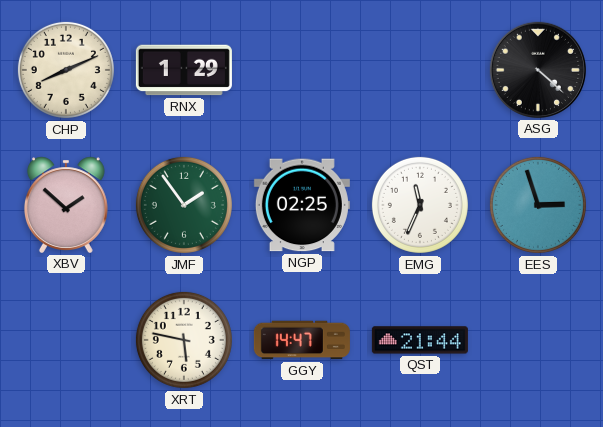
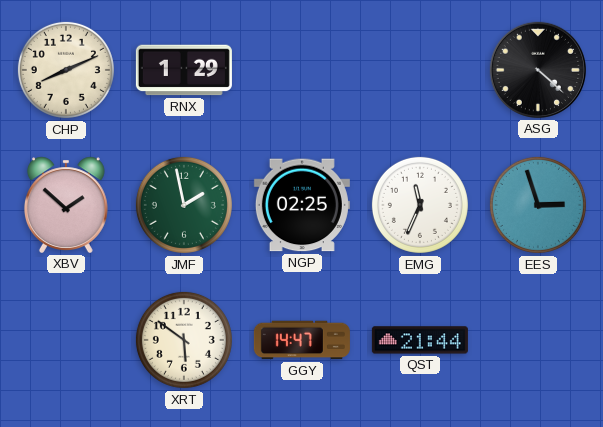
JMF: 1:54 -> 1:58 (184, 205)
XRT: 5:47 -> 5:51 (184, 340)
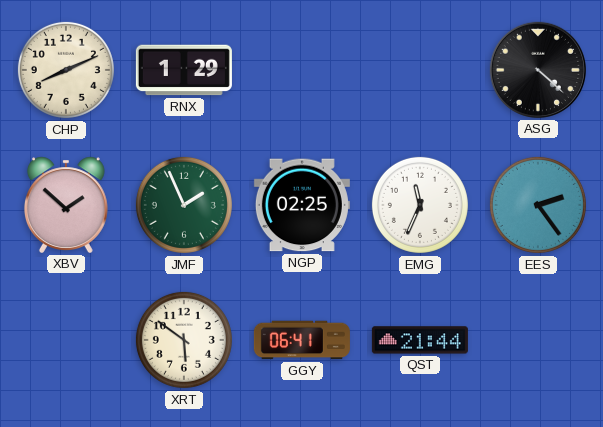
JMF: 1:58 -> 1:56 (184, 205)
EES: 2:57 -> 2:24 (538, 205)
GGY: 14:47 -> 06:41 (302, 340)
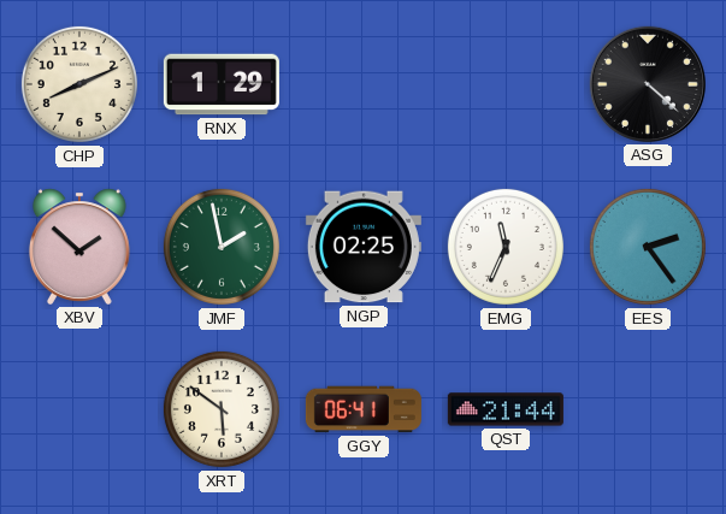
JMF: 1:56 -> 1:58 (222, 247)
